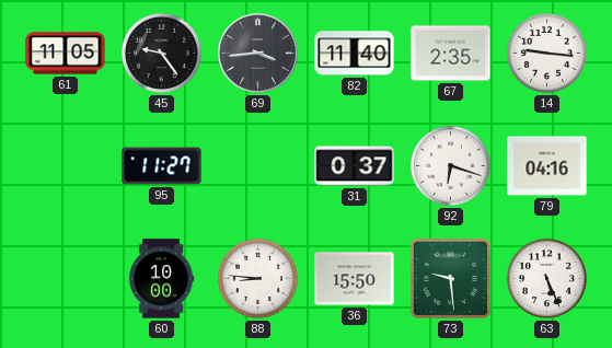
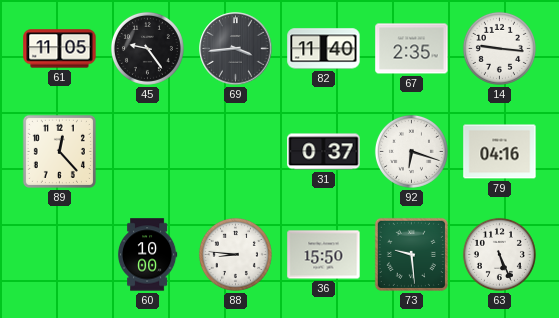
89: none -> 12:23 (59, 151)
95: 11:27 -> none (162, 166)
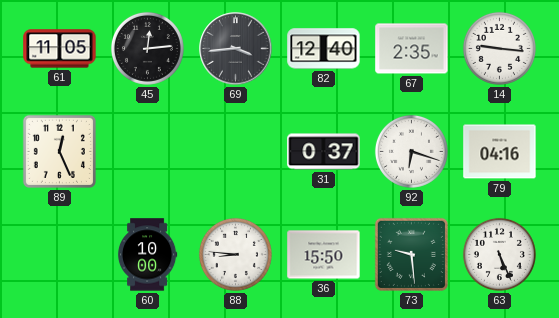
45: 9:24 -> 12:14 (147, 48)
82: 11:40 -> 12:40 (324, 49)
89: 12:23 -> 12:26 (59, 151)
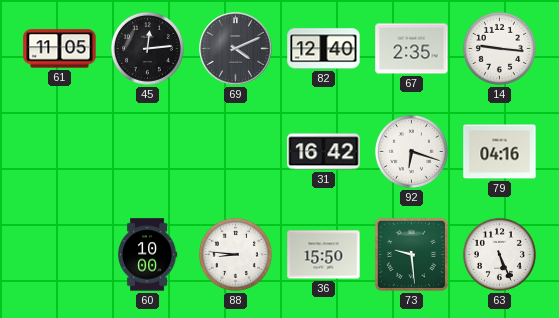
69: 3:44 -> 4:11 (236, 49)
89: 12:26 -> none (59, 151)
31: 0:37 -> 16:42 (324, 152)
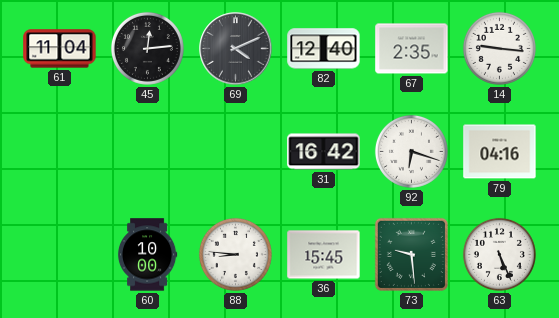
61: 11:05 -> 11:04 (60, 49)
36: 15:50 -> 15:45 (324, 255)
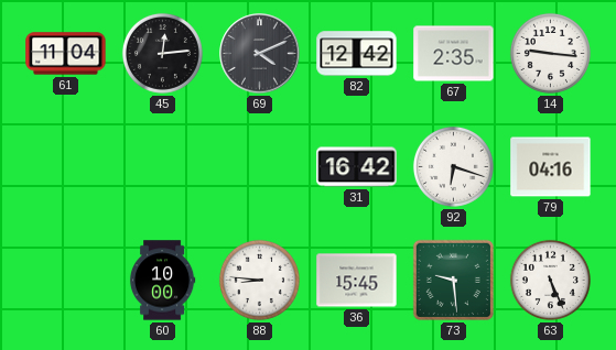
82: 12:40 -> 12:42 (357, 54)
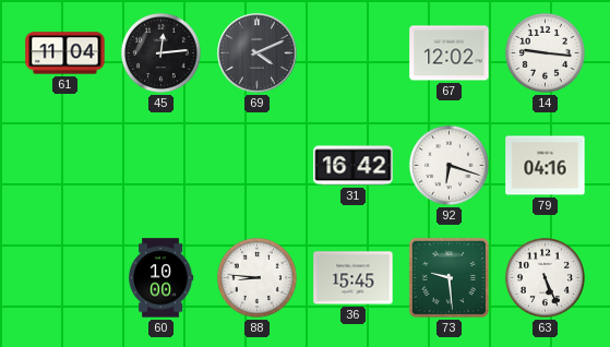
82: 12:42 -> none (357, 54)
67: 2:35 -> 12:02 (450, 53)
